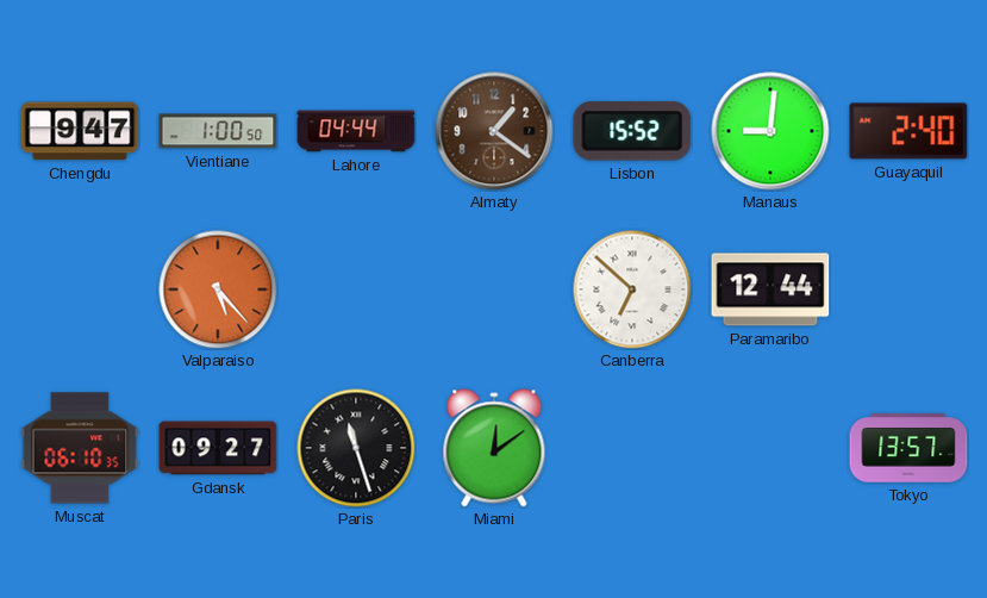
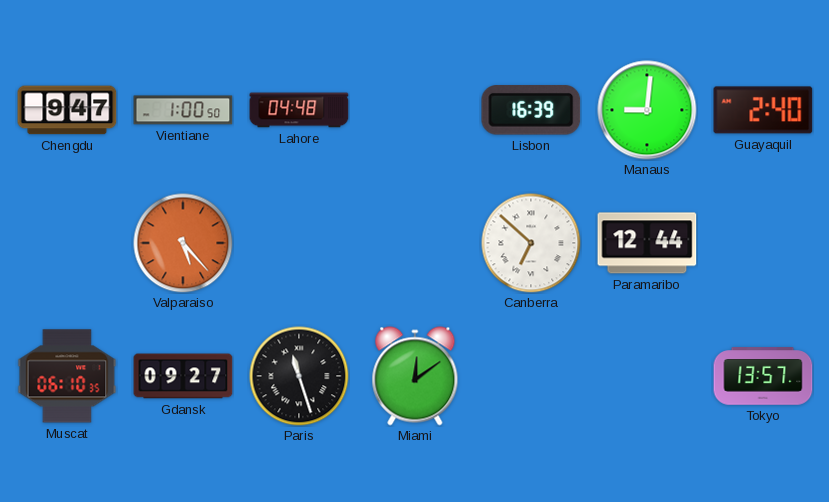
Lahore: 04:44 -> 04:48 (299, 110)
Almaty: 1:21 -> none (494, 131)
Lisbon: 15:52 -> 16:39 (531, 110)
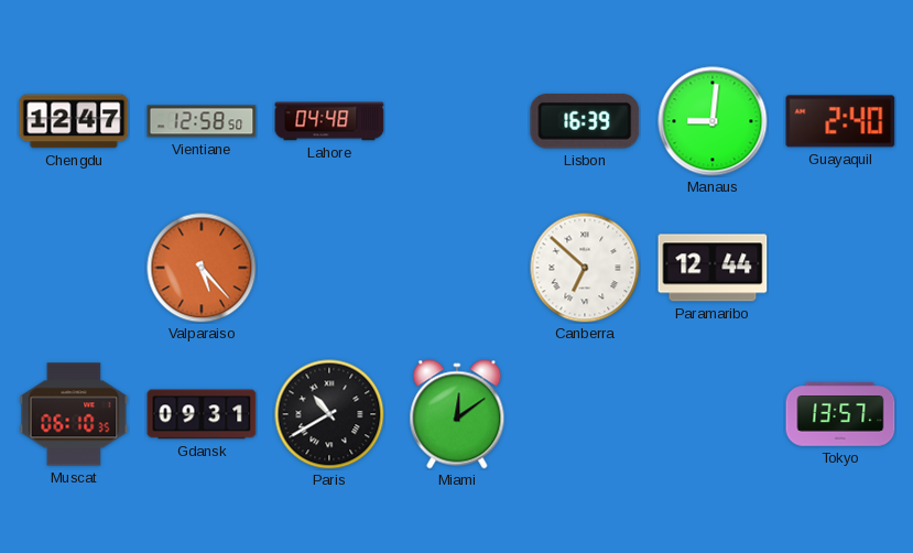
Chengdu: 9:47 -> 12:47 (74, 121)
Vientiane: 1:00 -> 12:58 (202, 121)
Gdansk: 09:27 -> 09:31 (202, 414)
Paris: 11:27 -> 10:40 (329, 414)
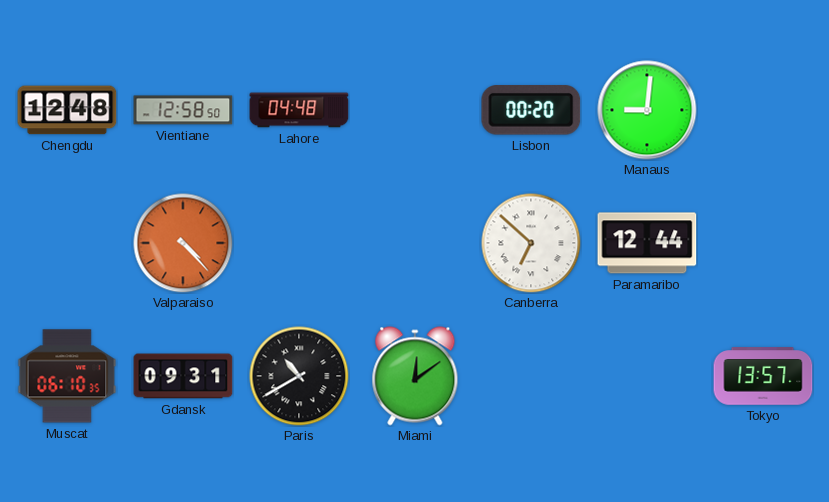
Chengdu: 12:47 -> 12:48 (67, 110)
Lisbon: 16:39 -> 00:20 (531, 110)
Guayaquil: 2:40 -> none (840, 121)
Valparaiso: 5:23 -> 4:23 (183, 243)
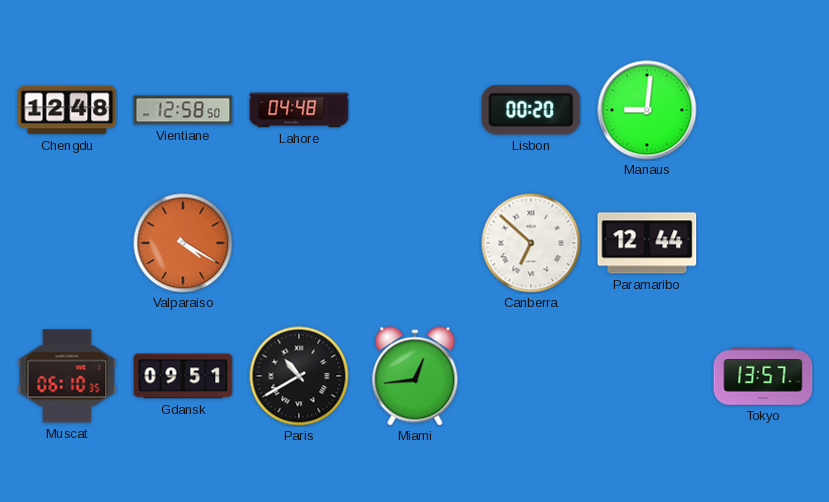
Valparaiso: 4:23 -> 4:20 (183, 243)
Gdansk: 09:31 -> 09:51 (183, 376)
Miami: 12:09 -> 12:44 (415, 376)
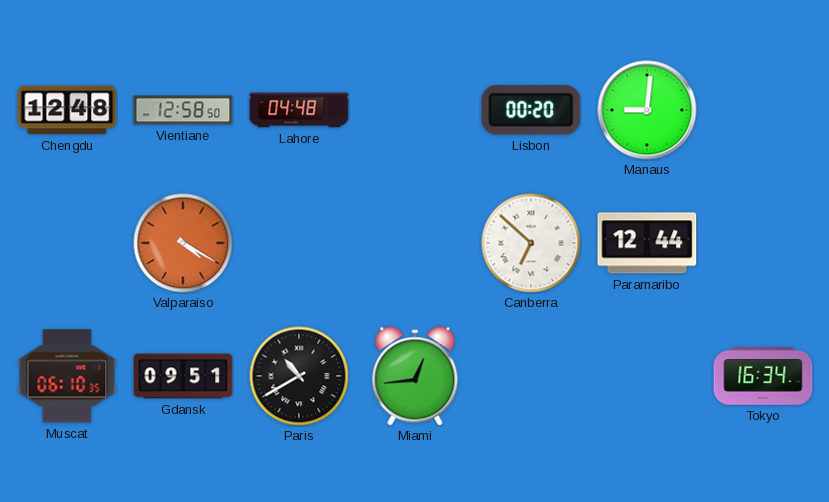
Tokyo: 13:57 -> 16:34 (763, 376)
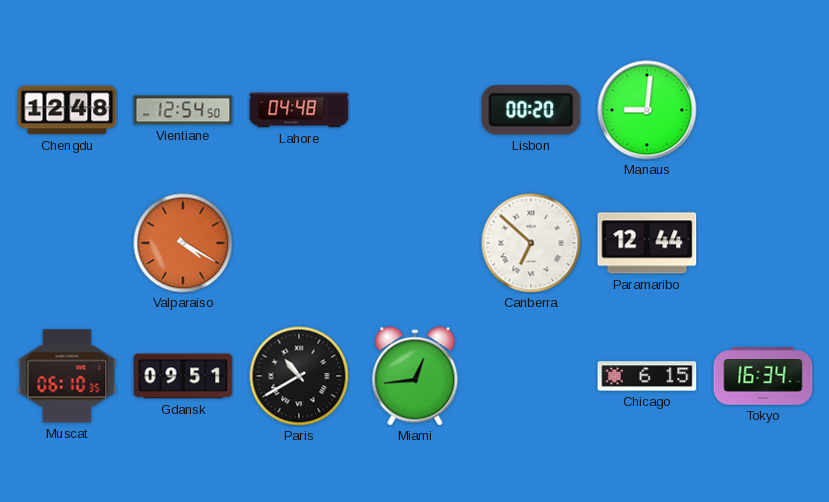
Vientiane: 12:58 -> 12:54 (183, 110)
Chicago: none -> 6:15 (647, 376)
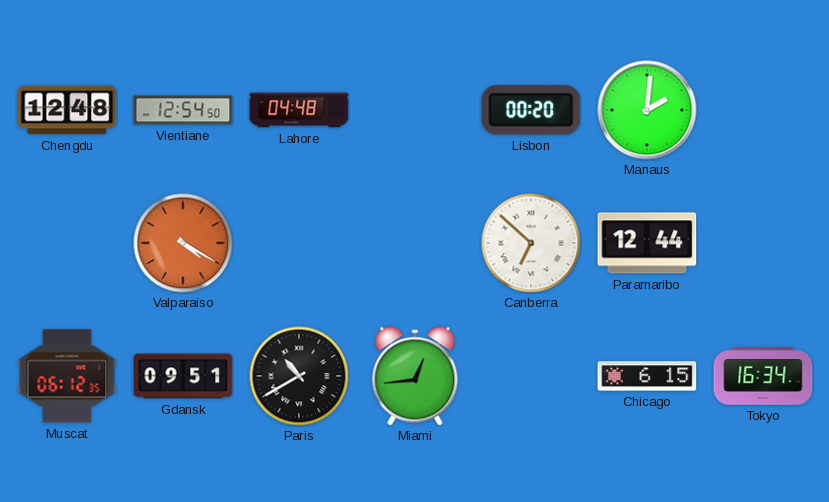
Manaus: 9:01 -> 2:01 (647, 110)
Muscat: 06:10 -> 06:12 (67, 376)
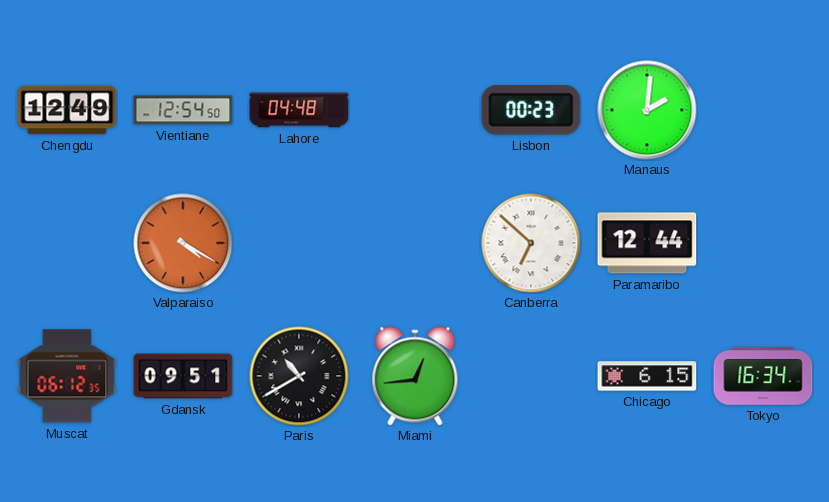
Chengdu: 12:48 -> 12:49 (67, 110)
Lisbon: 00:20 -> 00:23 (531, 110)
